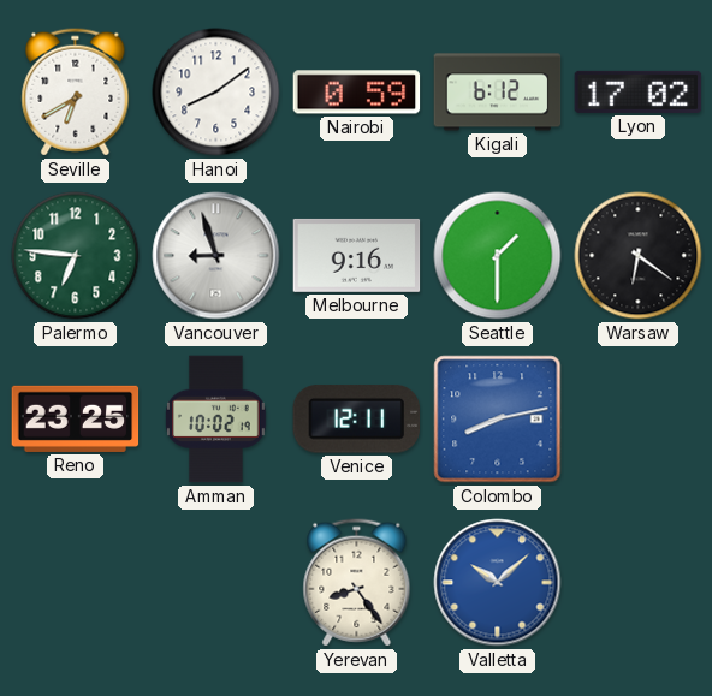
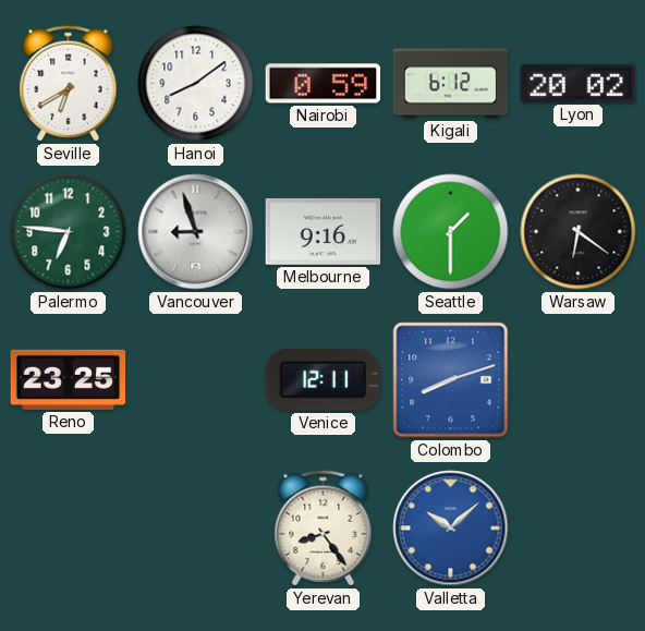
Lyon: 17:02 -> 20:02 (579, 83)
Amman: 10:02 -> none (216, 420)
Colombo: 8:13 -> 8:12 (451, 380)
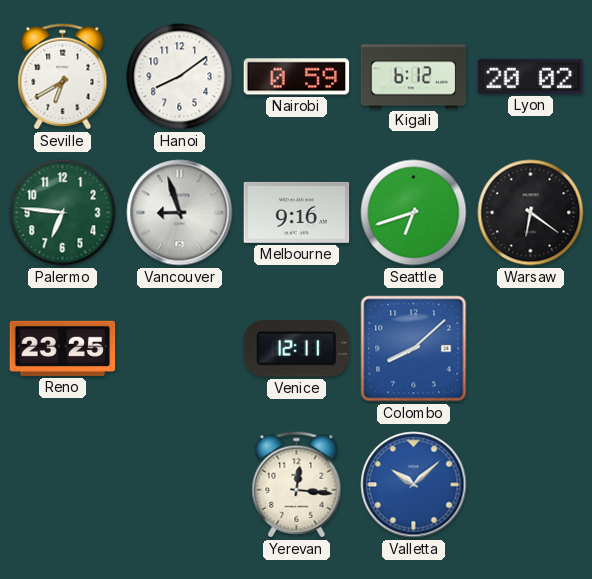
Seattle: 1:30 -> 6:42 (414, 213)
Colombo: 8:12 -> 8:08 (414, 349)
Yerevan: 8:24 -> 12:16 (297, 485)
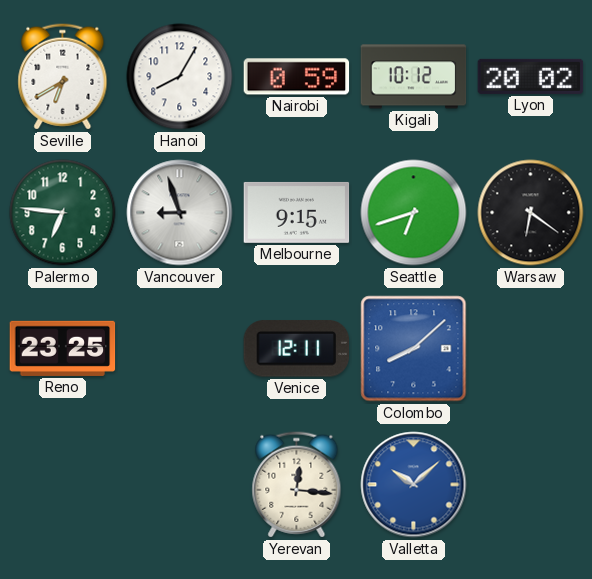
Hanoi: 8:09 -> 8:05 (180, 77)
Kigali: 6:12 -> 10:12 (414, 77)
Melbourne: 9:16 -> 9:15 (297, 212)
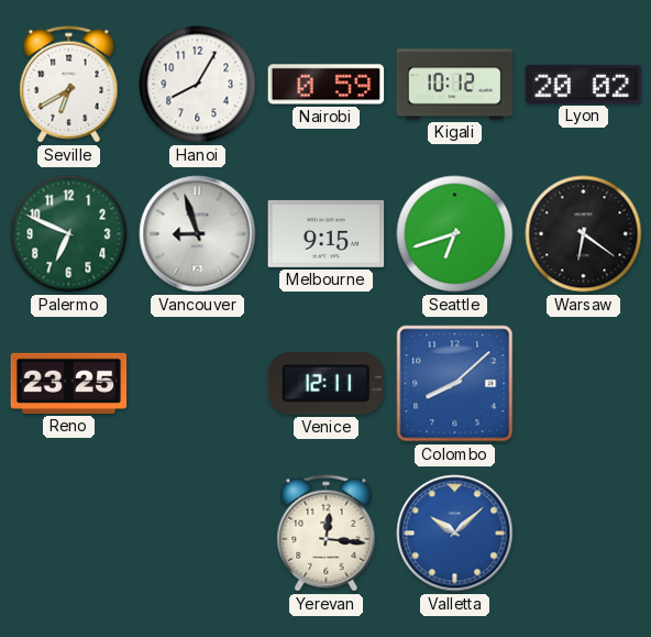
Palermo: 6:46 -> 6:49 (69, 234)
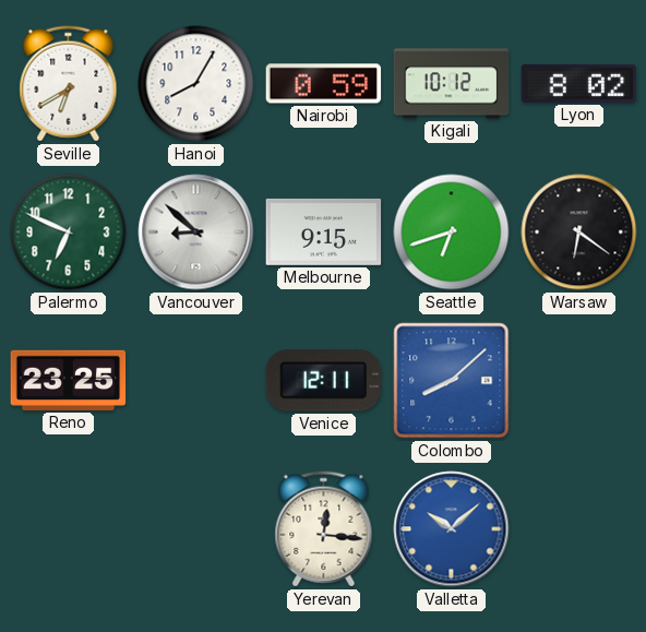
Lyon: 20:02 -> 8:02 (579, 83)
Vancouver: 8:57 -> 8:52 (196, 232)
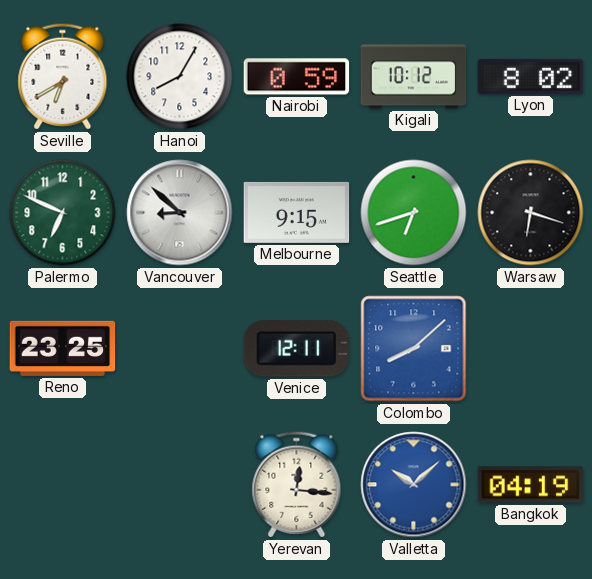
Warsaw: 6:21 -> 6:18 (531, 213)
Bangkok: none -> 04:19 (531, 485)
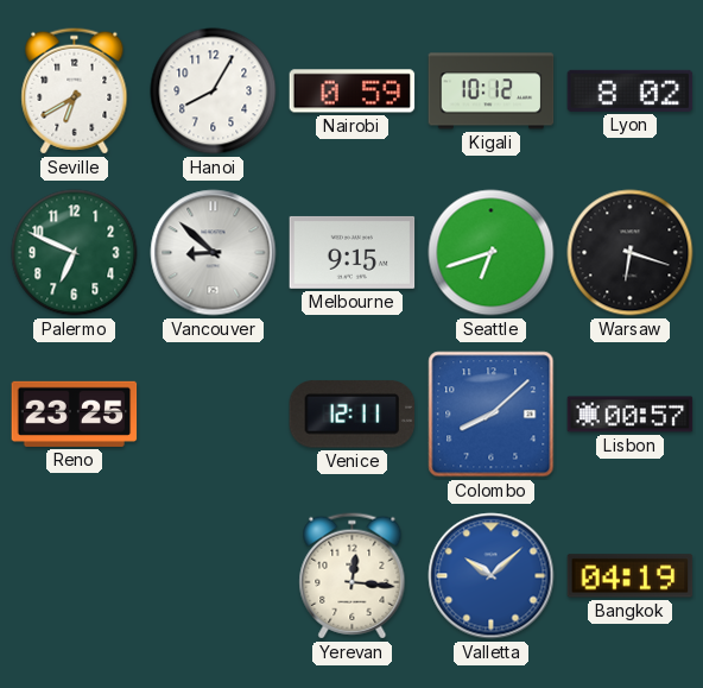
Lisbon: none -> 00:57 (631, 415)
